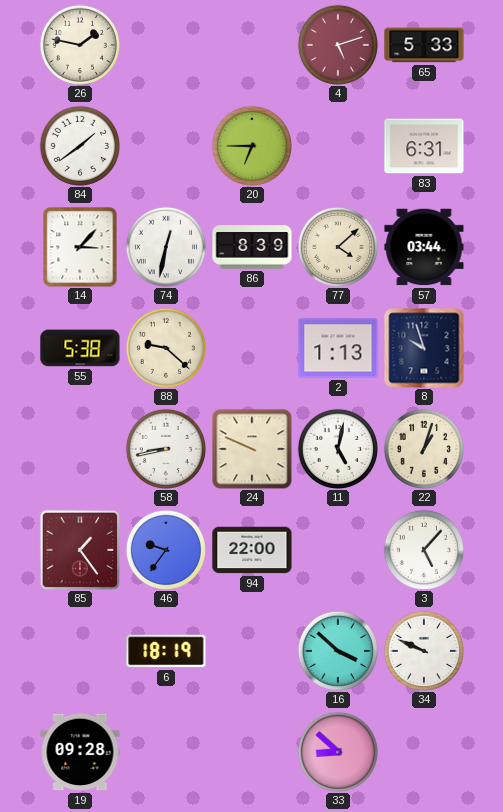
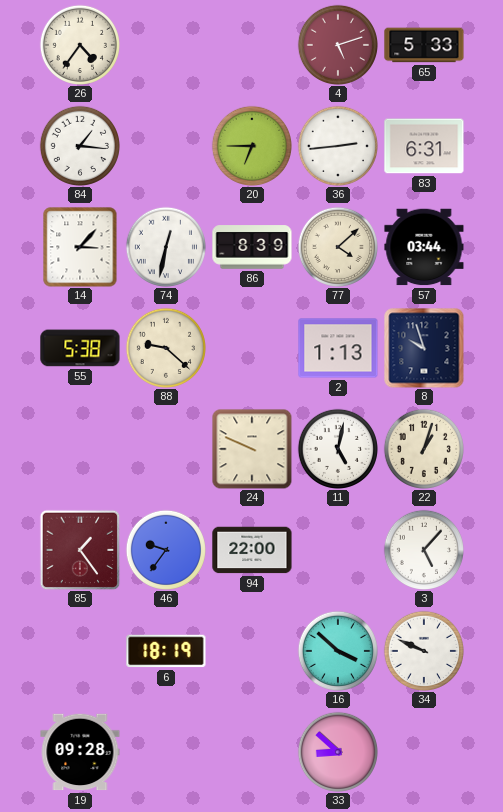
26: 1:47 -> 4:36 (79, 44)
84: 1:39 -> 1:16 (79, 145)
36: none -> 2:44 (337, 145)
58: 8:43 -> none (165, 448)
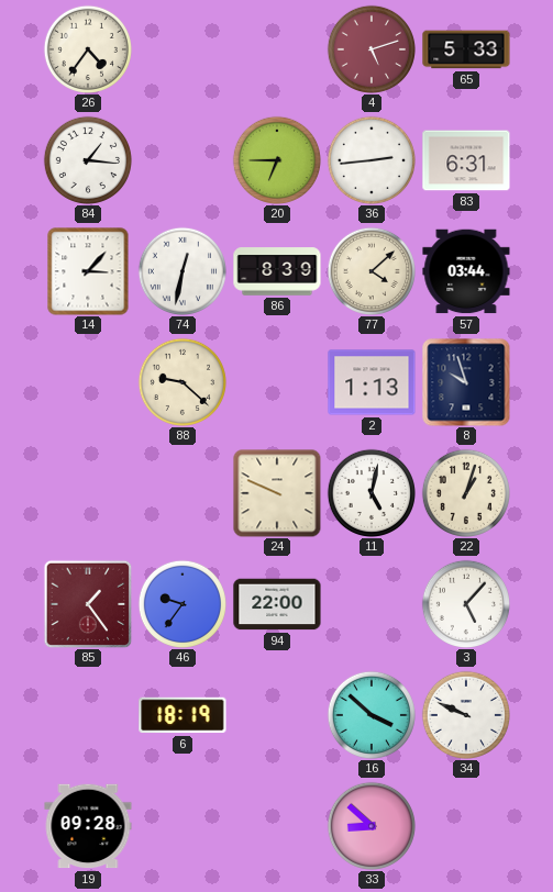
55: 5:38 -> none (80, 348)
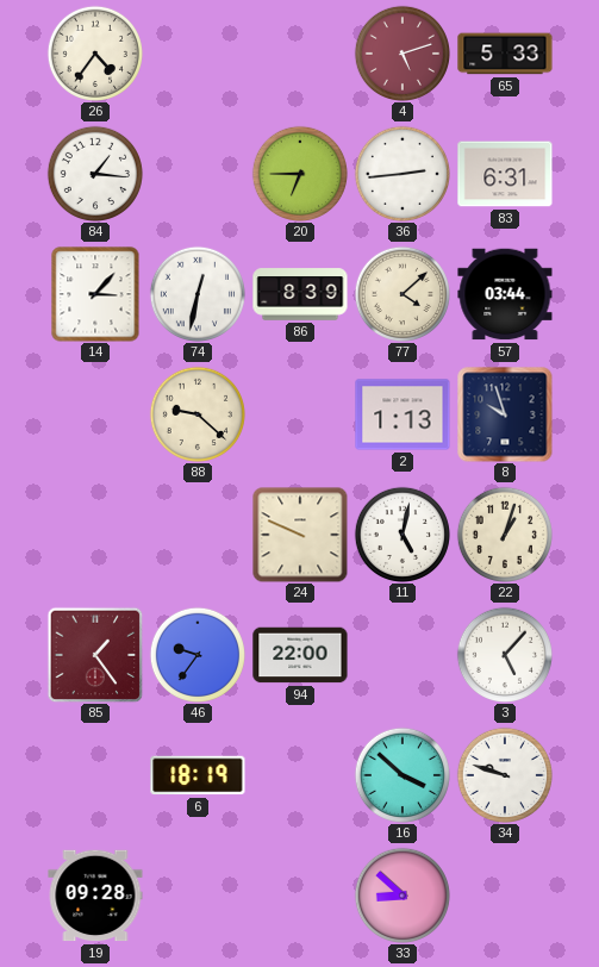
34: 9:49 -> 9:48 (504, 774)
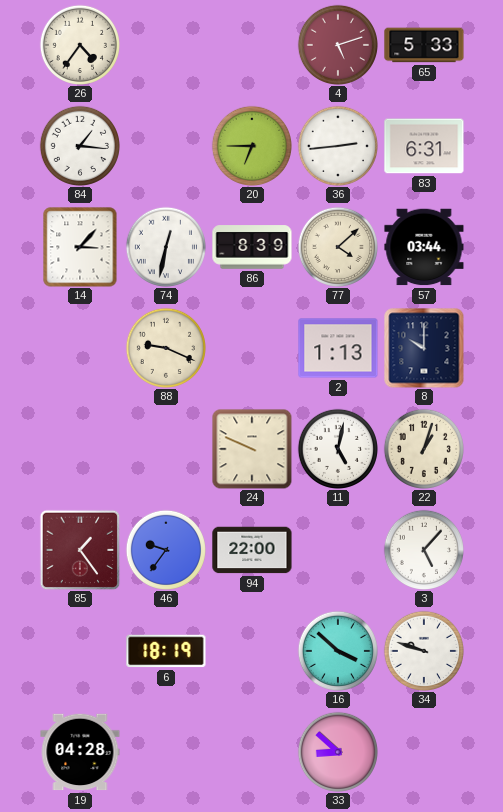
88: 9:22 -> 9:19 (165, 347)
8: 9:57 -> 10:00 (424, 348)
19: 09:28 -> 04:28 (80, 752)
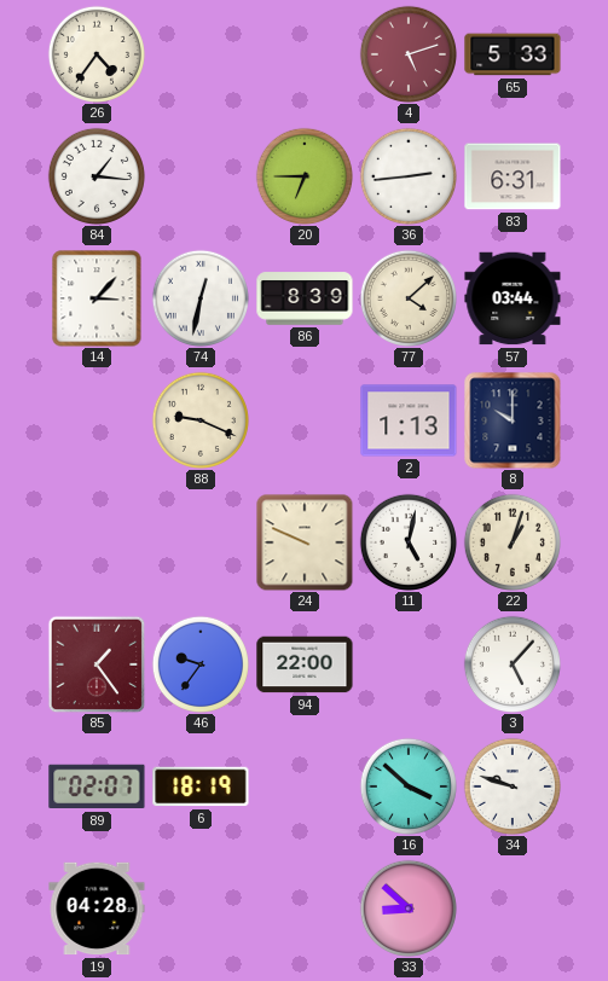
89: none -> 02:07 (97, 786)
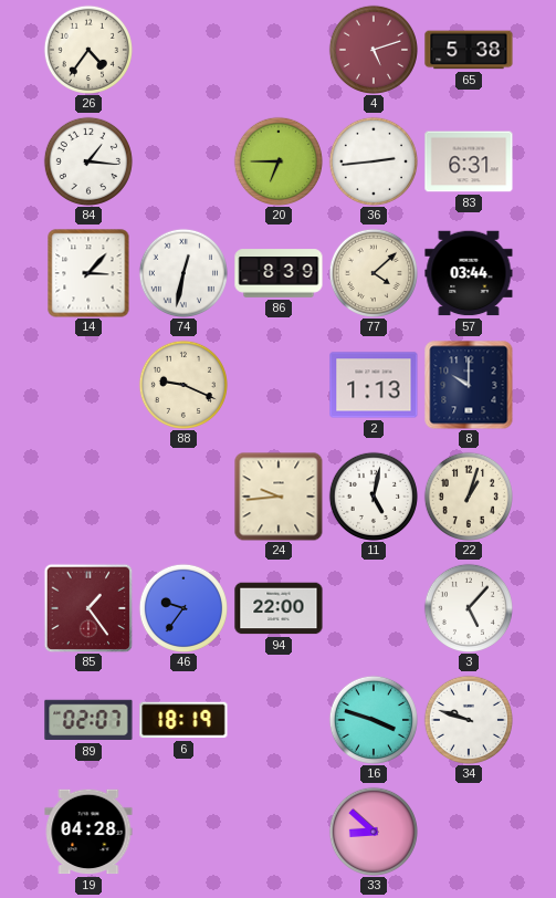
65: 5:33 -> 5:38 (469, 50)
24: 9:49 -> 9:44 (279, 497)
16: 3:52 -> 3:48 (373, 719)
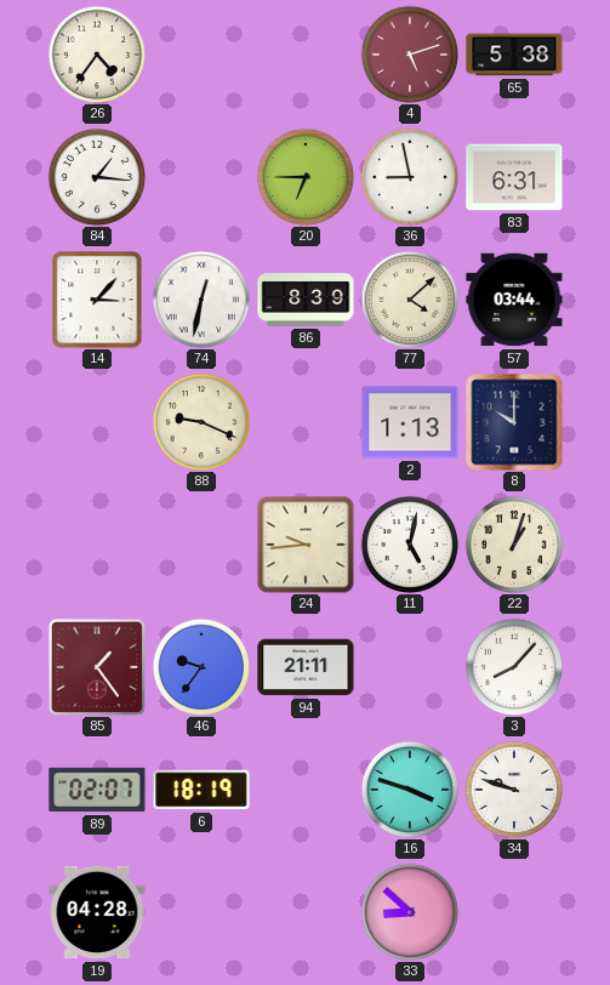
36: 2:44 -> 8:58 (409, 176)
94: 22:00 -> 21:11 (306, 667)
3: 5:07 -> 8:07 (513, 666)
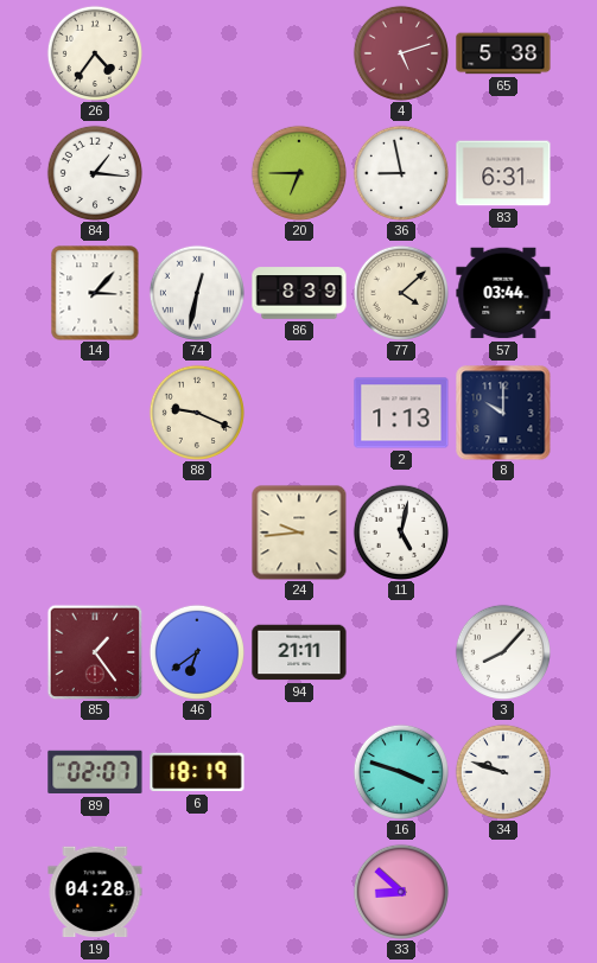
22: 1:03 -> none (513, 543)
46: 9:36 -> 6:39 (196, 651)
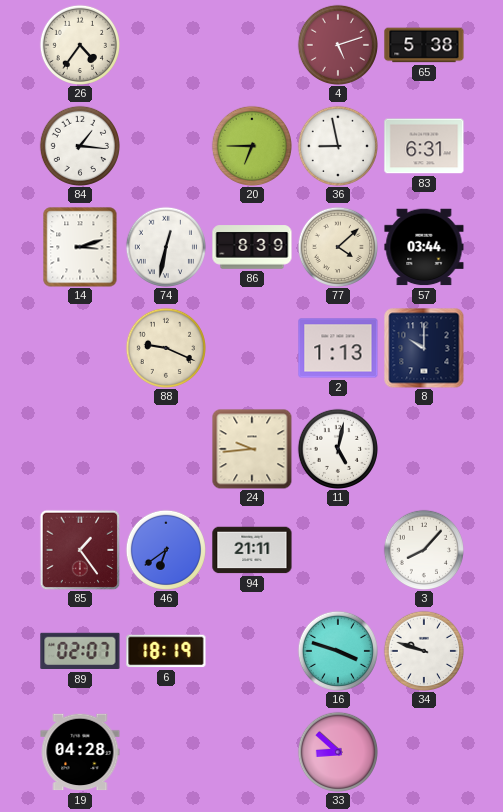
14: 3:07 -> 3:12 (80, 247)
